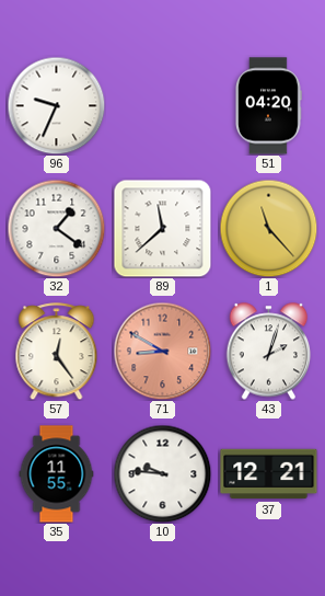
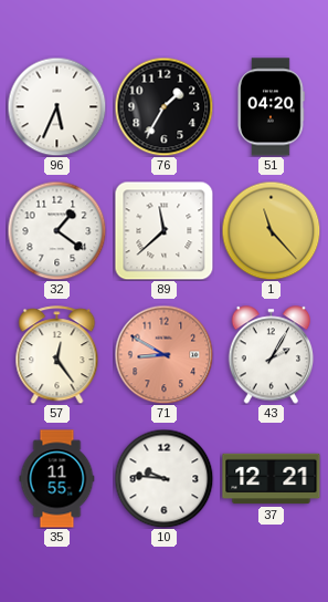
96: 9:34 -> 5:34 (56, 106)
76: none -> 1:35 (163, 106)
43: 2:03 -> 2:05 (272, 355)
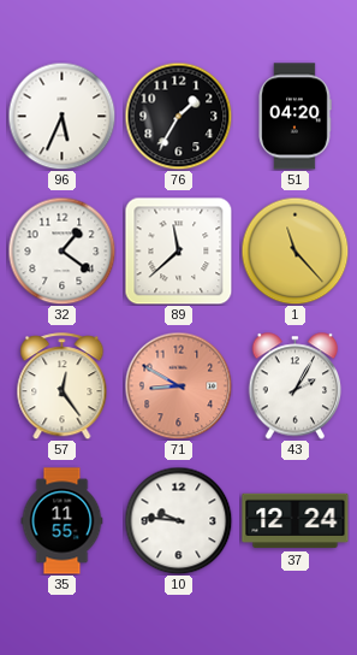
37: 12:21 -> 12:24 (296, 521)
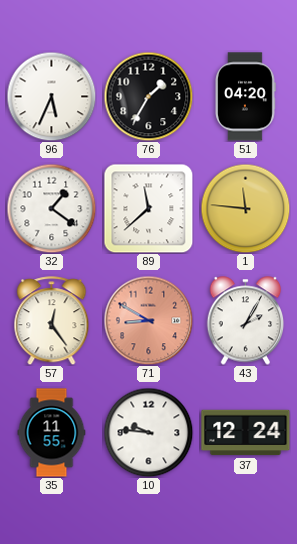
1: 11:23 -> 11:46 (245, 208)
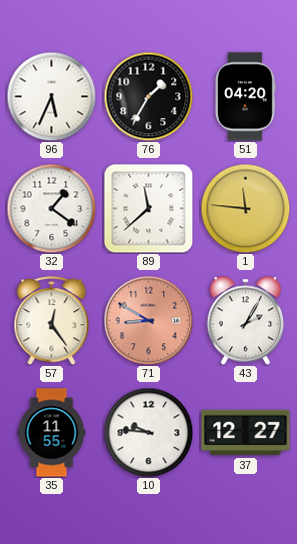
37: 12:24 -> 12:27 (246, 433)
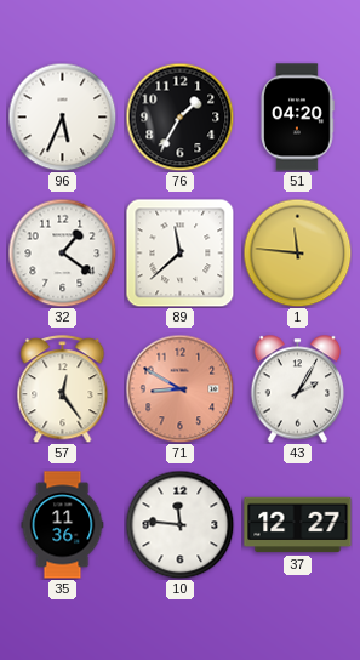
35: 11:55 -> 11:36 (63, 525)
10: 9:46 -> 11:46 (179, 524)
